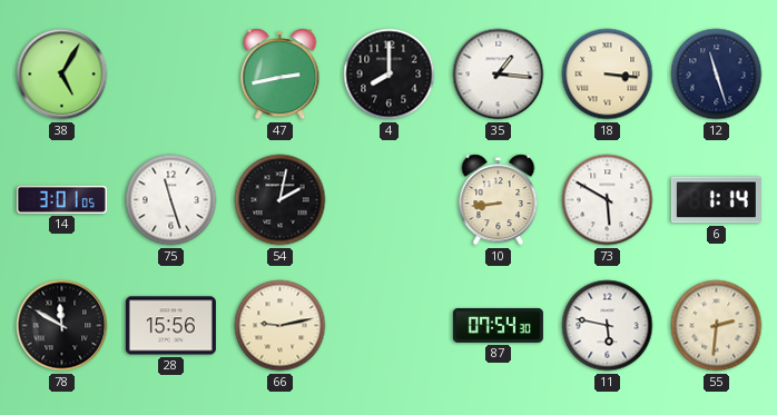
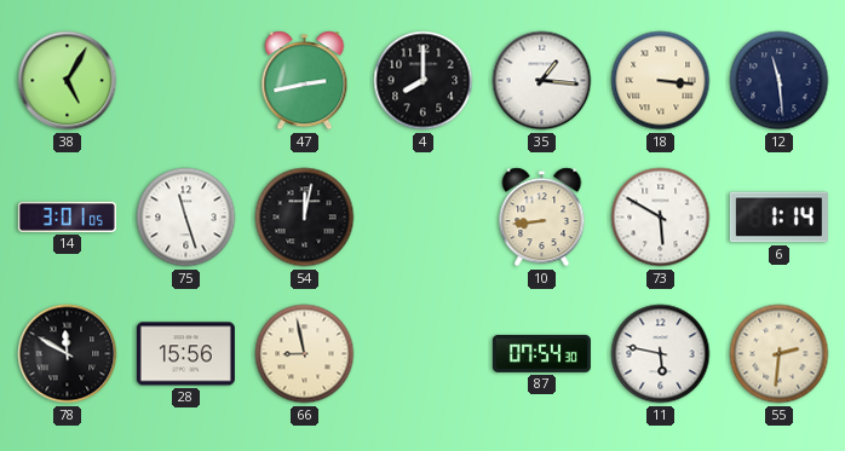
12: 11:27 -> 11:29 (780, 81)
54: 2:02 -> 12:02 (305, 218)
66: 9:13 -> 8:58 (305, 354)
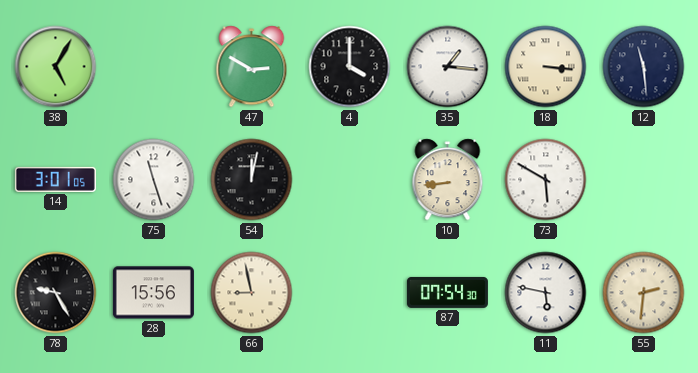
47: 2:43 -> 2:50 (252, 67)
4: 8:00 -> 4:00 (350, 67)
6: 1:14 -> none (778, 218)
78: 11:50 -> 9:25 (56, 293)
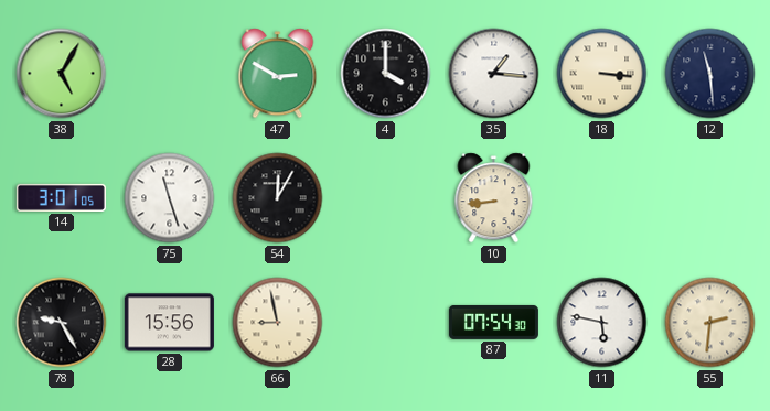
54: 12:02 -> 12:05 (278, 198)
73: 5:50 -> none (546, 180)
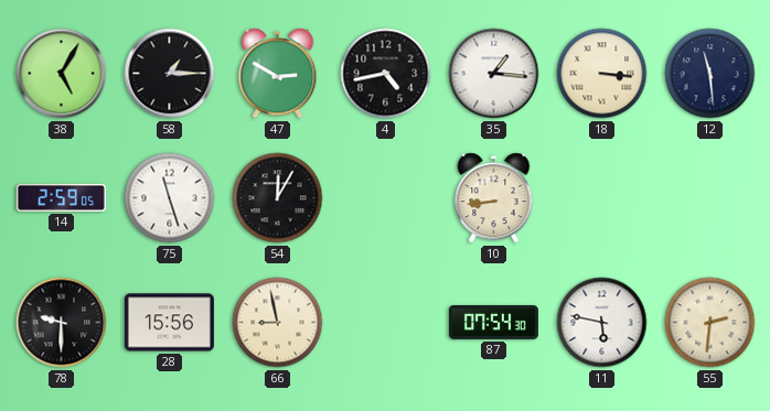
58: none -> 1:15 (170, 74)
4: 4:00 -> 4:43 (386, 74)
14: 3:01 -> 2:59 (61, 197)
78: 9:25 -> 9:30 (62, 323)
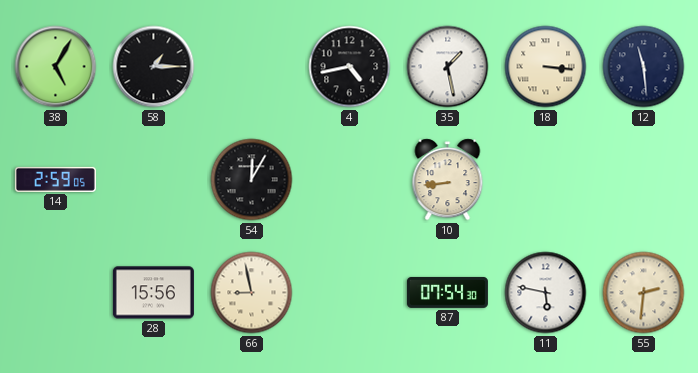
47: 2:50 -> none (278, 74)
35: 1:16 -> 1:28 (448, 67)
75: 11:27 -> none (170, 198)
78: 9:30 -> none (62, 323)
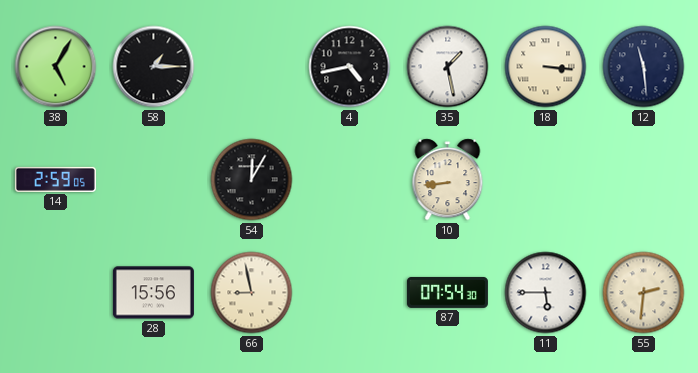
11: 5:47 -> 5:45 (546, 293)
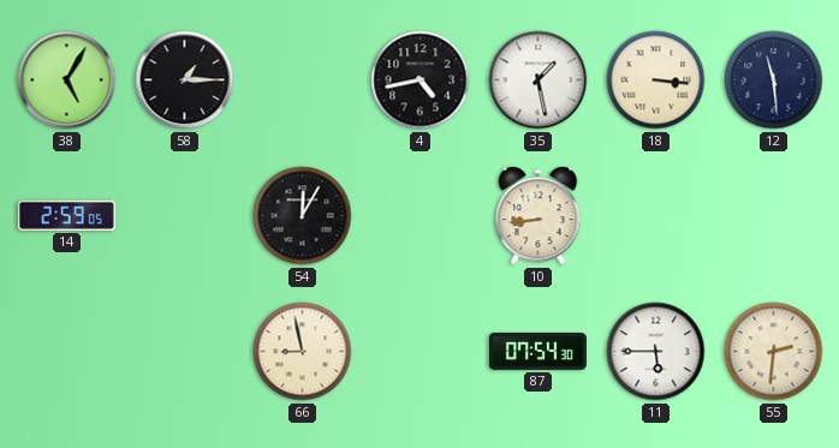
28: 15:56 -> none (153, 293)
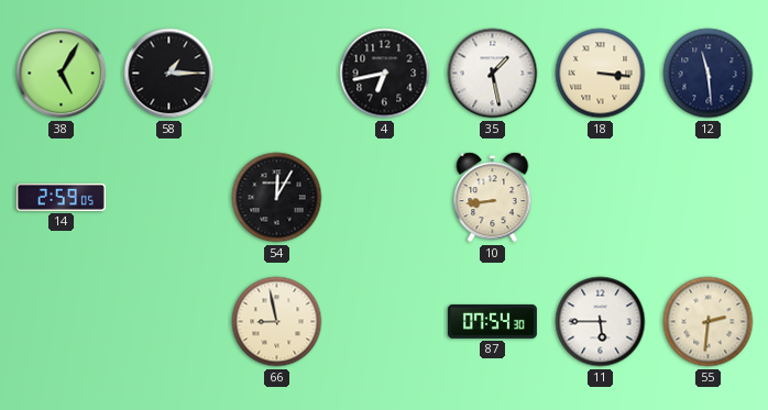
4: 4:43 -> 6:43 (385, 74)
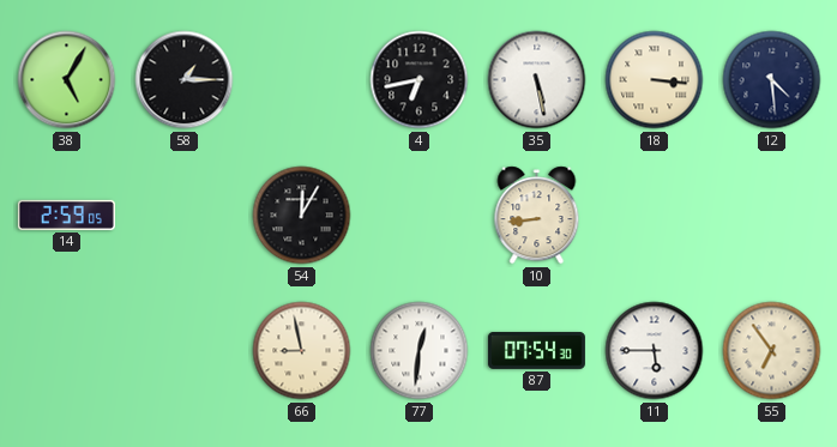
35: 1:28 -> 5:28 (537, 80)
12: 11:29 -> 4:29 (772, 80)
77: none -> 12:31 (420, 351)
55: 2:31 -> 6:54 (772, 351)
